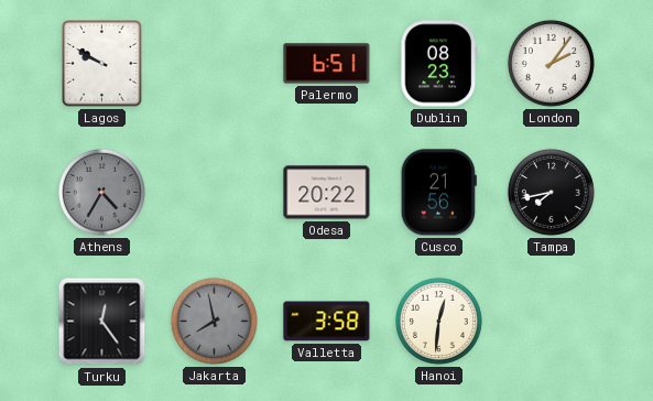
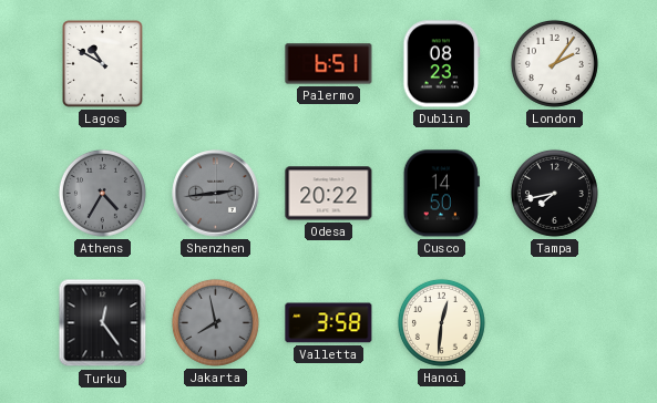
Lagos: 9:50 -> 10:50 (103, 64)
Shenzhen: none -> 2:44 (216, 194)
Cusco: 21:56 -> 14:50 (441, 194)
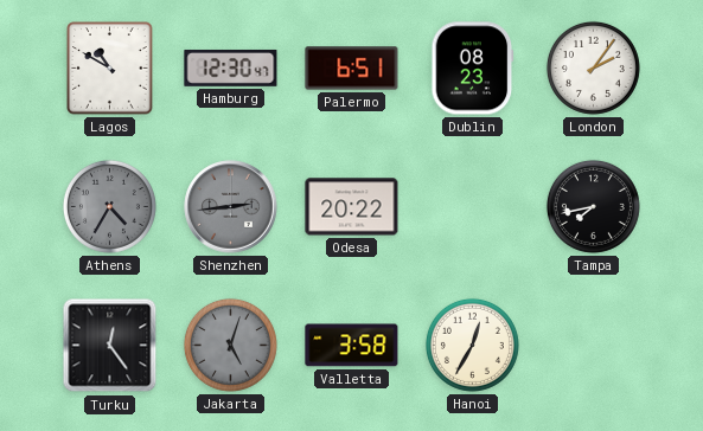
Hamburg: none -> 12:30 (231, 67)
Cusco: 14:50 -> none (441, 194)
Jakarta: 7:58 -> 5:03 (230, 345)
Hanoi: 12:31 -> 12:35 (472, 345)
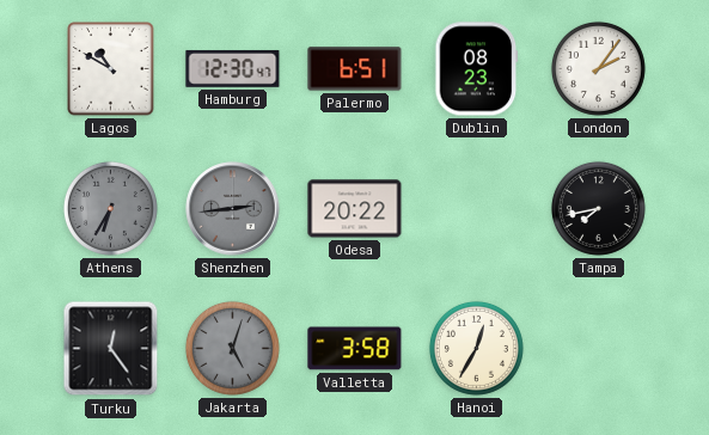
Athens: 4:35 -> 6:35 (110, 208)
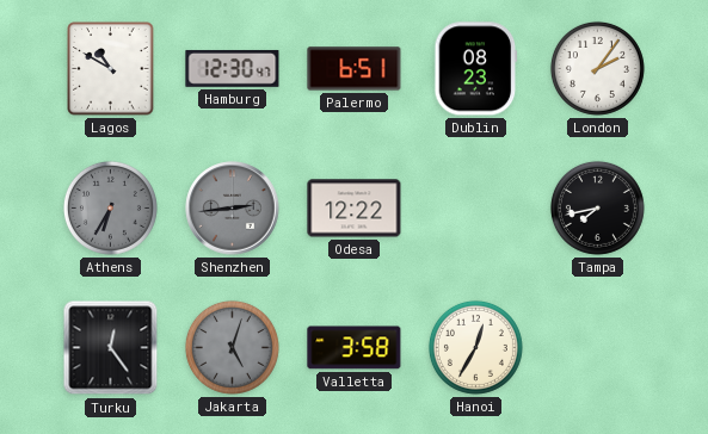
Odesa: 20:22 -> 12:22 (355, 209)
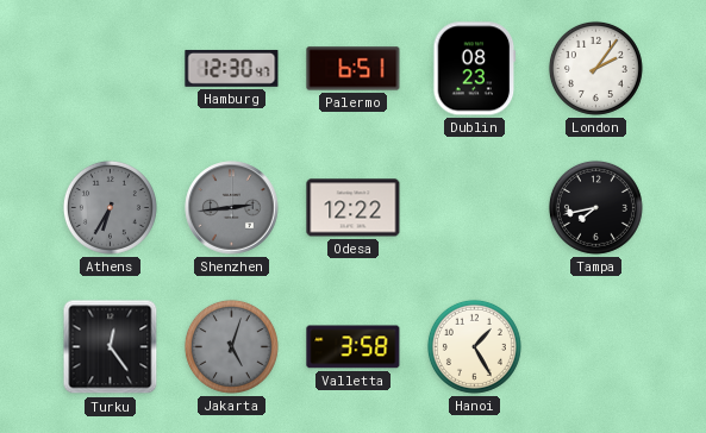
Lagos: 10:50 -> none (111, 69)
Hanoi: 12:35 -> 1:25 (474, 346)
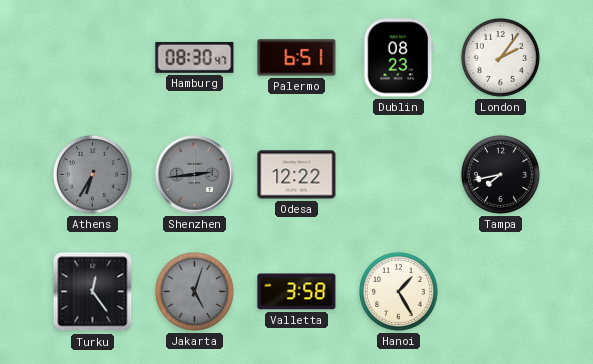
Hamburg: 12:30 -> 08:30 (195, 57)
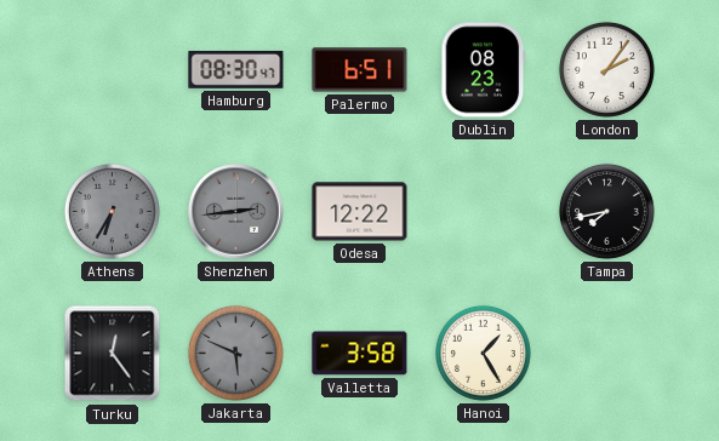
Jakarta: 5:03 -> 5:49 (235, 353)
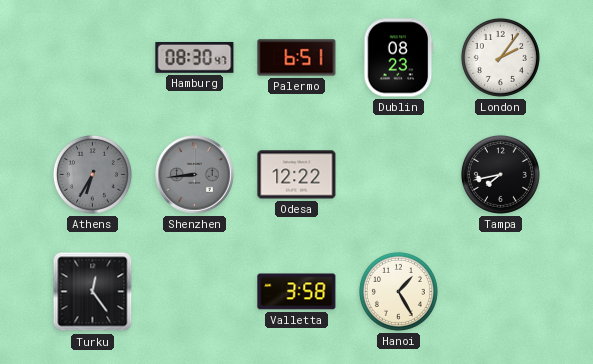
Shenzhen: 2:44 -> 8:44 (195, 175)
Jakarta: 5:49 -> none (235, 353)
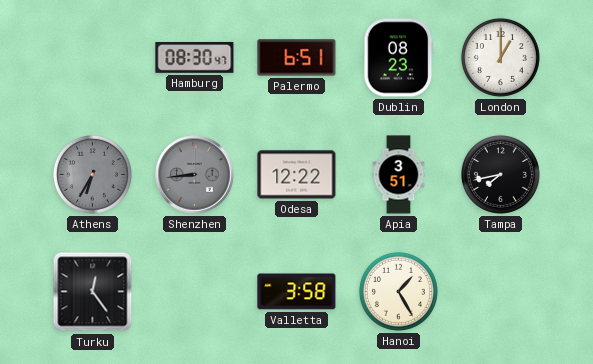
London: 2:06 -> 1:00 (500, 57)
Apia: none -> 3:51 (399, 175)
